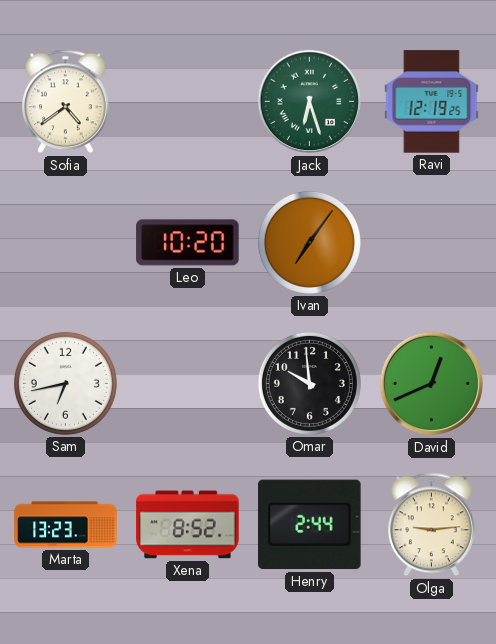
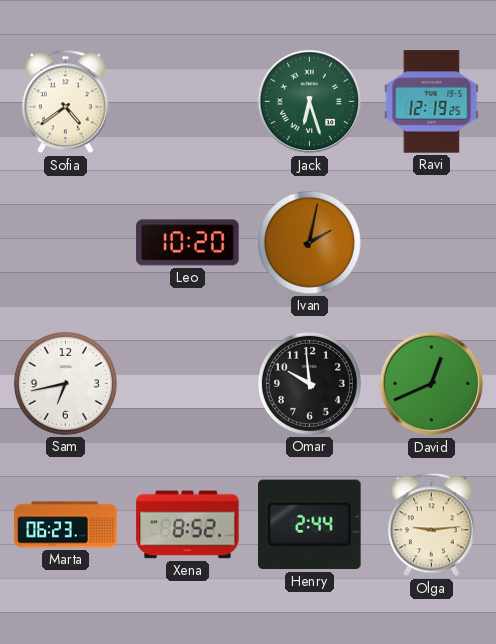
Ivan: 7:06 -> 2:02 (309, 242)
Marta: 13:23 -> 06:23 (66, 525)
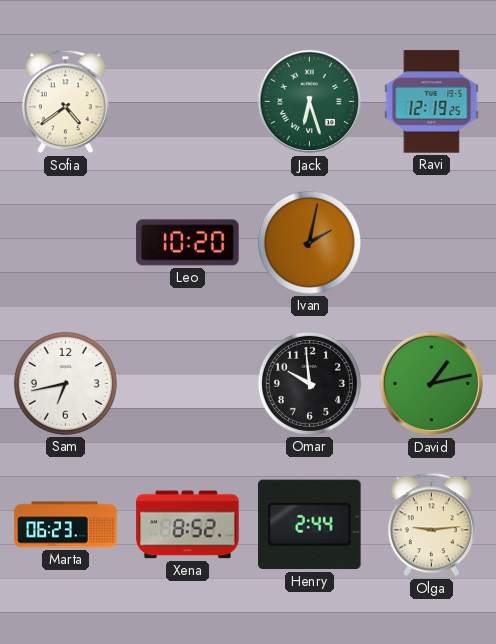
David: 12:41 -> 1:13 (432, 384)
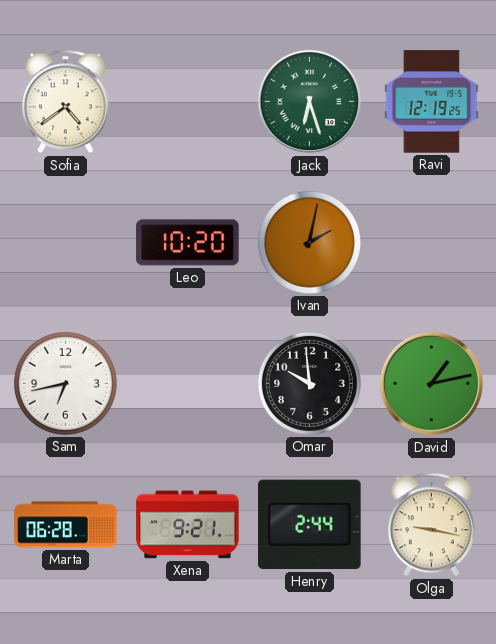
Marta: 06:23 -> 06:28 (66, 525)
Xena: 8:52 -> 9:21 (188, 525)
Olga: 9:14 -> 9:17 (432, 525)
